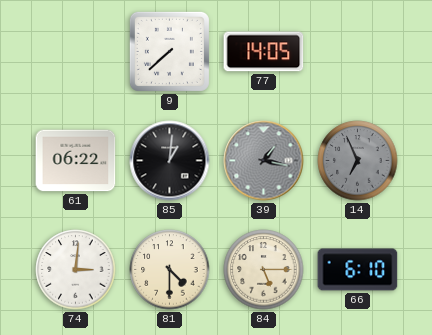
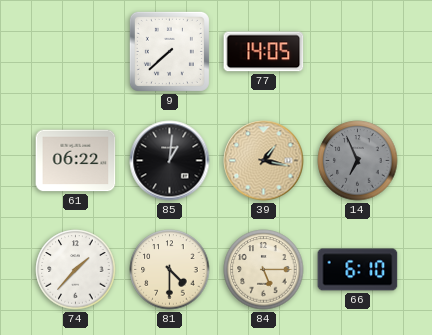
39 dial: grey -> champagne (264, 161)
74: 3:01 -> 1:37 (76, 270)
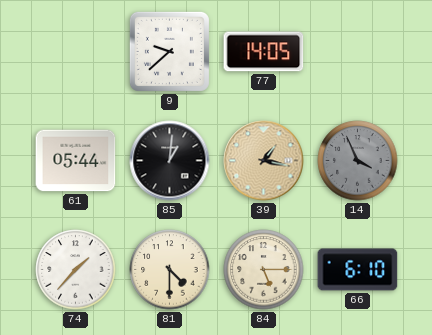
9: 7:38 -> 9:38 (169, 51)
61: 06:22 -> 05:44 (76, 161)
14: 6:56 -> 3:56 (358, 161)
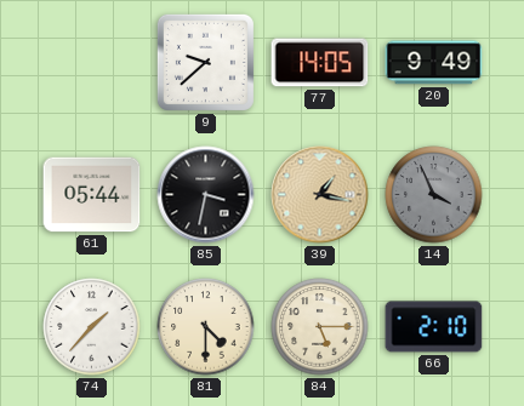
20: none -> 9:49 (434, 63)
85: 1:01 -> 3:32 (206, 195)
66: 6:10 -> 2:10 (434, 327)
